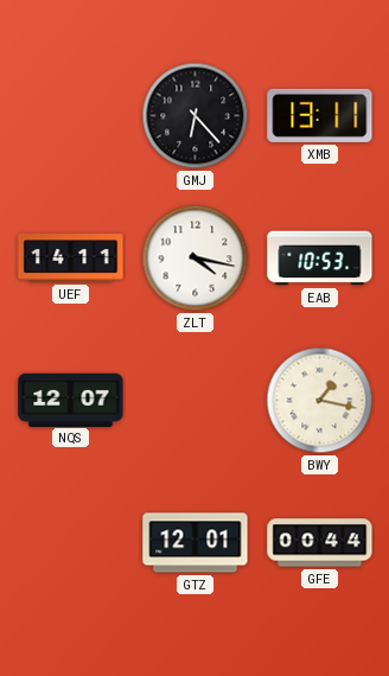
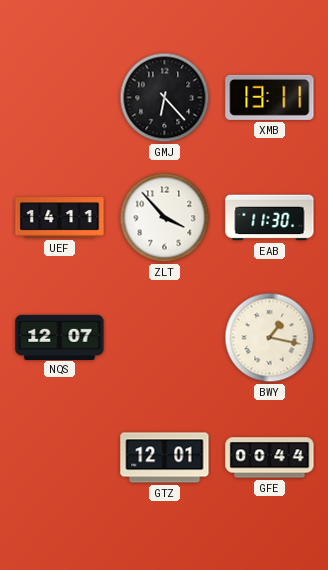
ZLT: 4:17 -> 3:53 (165, 218)
EAB: 10:53 -> 11:30 (270, 218)
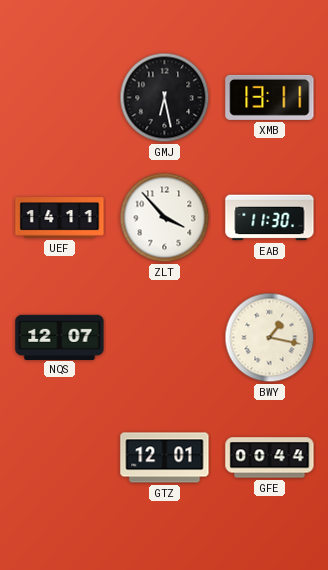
GMJ: 6:23 -> 6:28 (165, 98)
